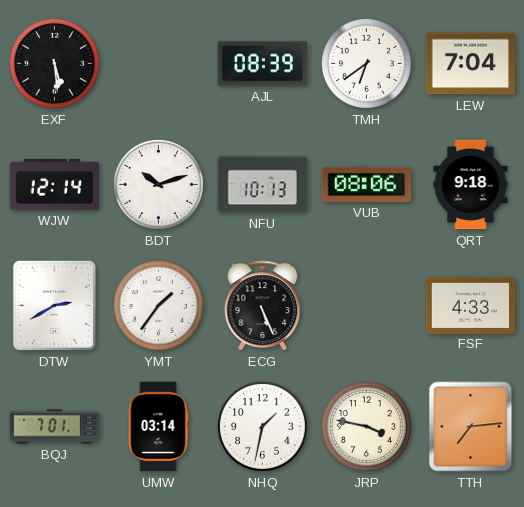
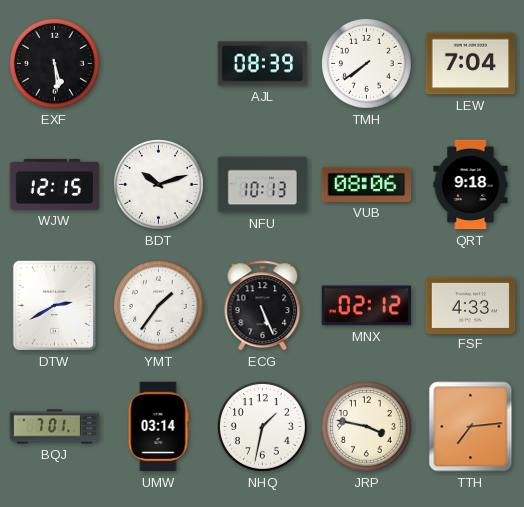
TMH: 6:39 -> 7:39 (366, 63)
WJW: 12:14 -> 12:15 (55, 184)
MNX: none -> 02:12 (366, 306)
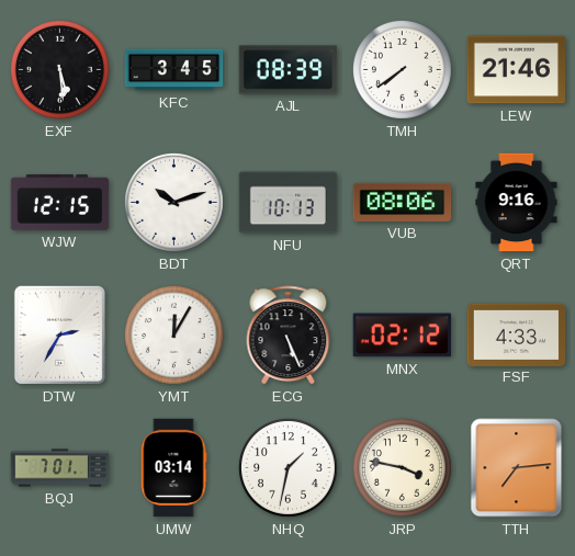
KFC: none -> 3:45 (174, 70)
LEW: 7:04 -> 21:46 (517, 70)
QRT: 9:18 -> 9:16 (517, 203)
DTW: 2:40 -> 2:35 (59, 334)
YMT: 1:36 -> 12:05 (173, 334)
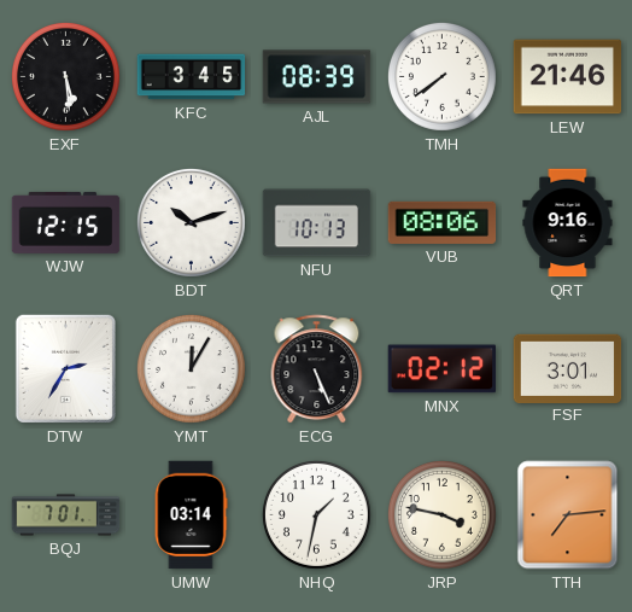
FSF: 4:33 -> 3:01 (568, 368)
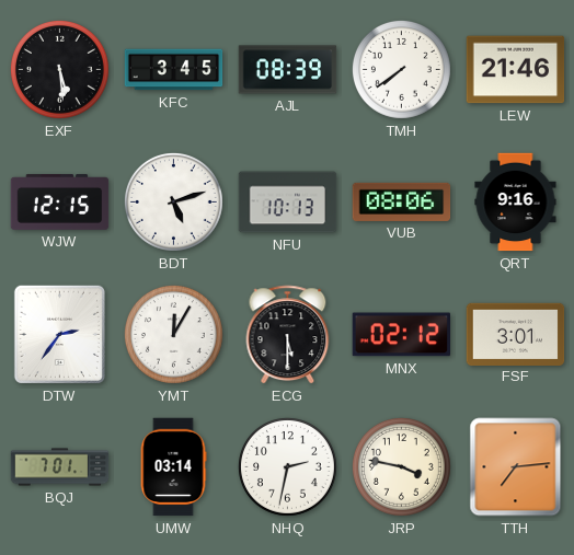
BDT: 10:12 -> 5:12 (173, 201)
DTW: 2:35 -> 2:36 (59, 334)
ECG: 5:26 -> 5:30 (288, 335)
NHQ: 1:32 -> 2:32 (287, 466)
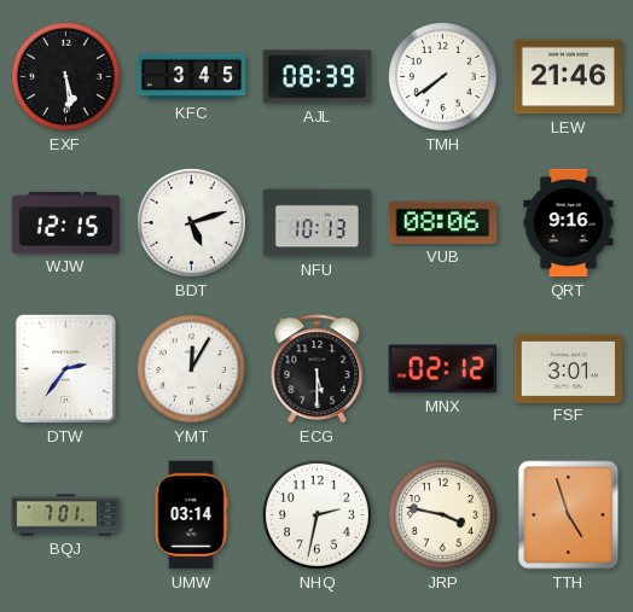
TTH: 7:14 -> 4:57 (569, 515)
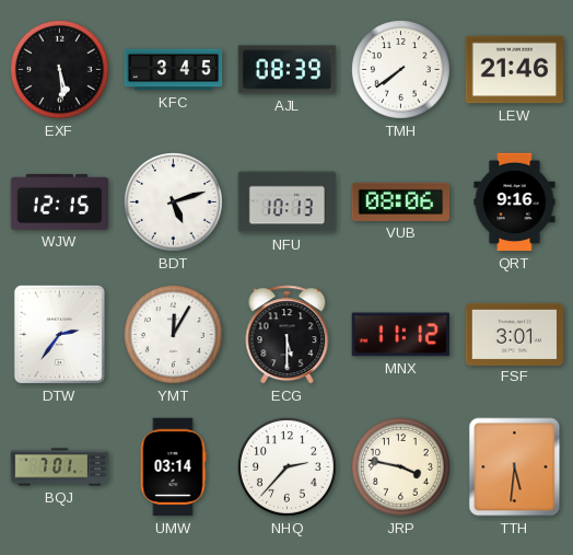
MNX: 02:12 -> 11:12 (400, 335)
NHQ: 2:32 -> 2:37 (286, 466)
TTH: 4:57 -> 5:31 (515, 467)
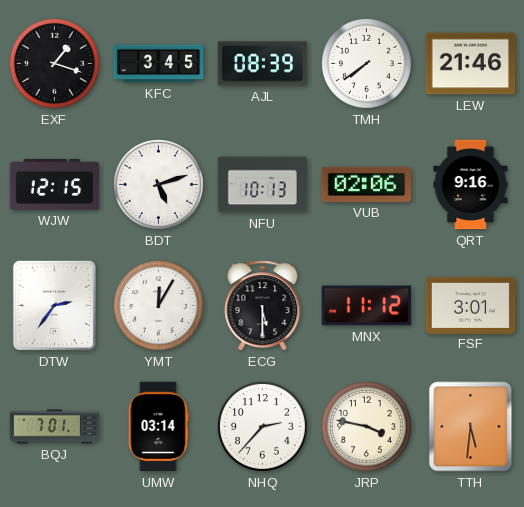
EXF: 5:29 -> 1:18 (54, 63)
VUB: 08:06 -> 02:06 (367, 184)
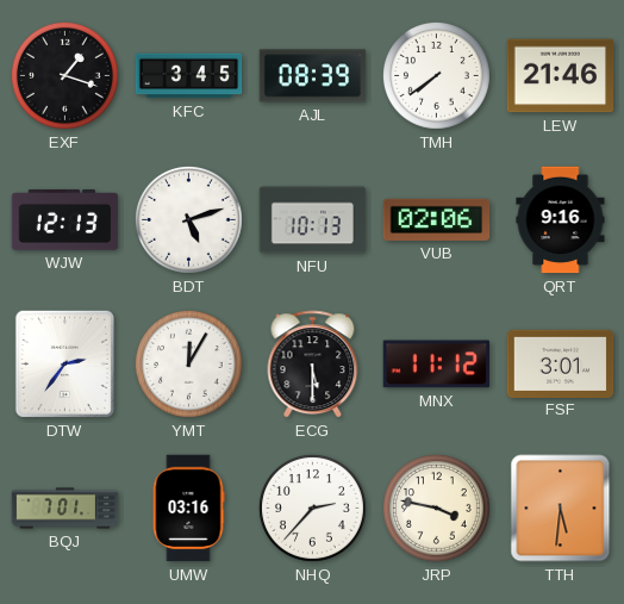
WJW: 12:15 -> 12:13 (65, 219)
UMW: 03:14 -> 03:16 (188, 509)
